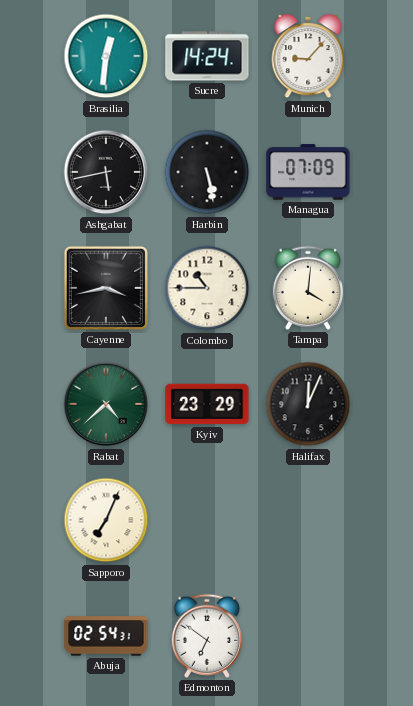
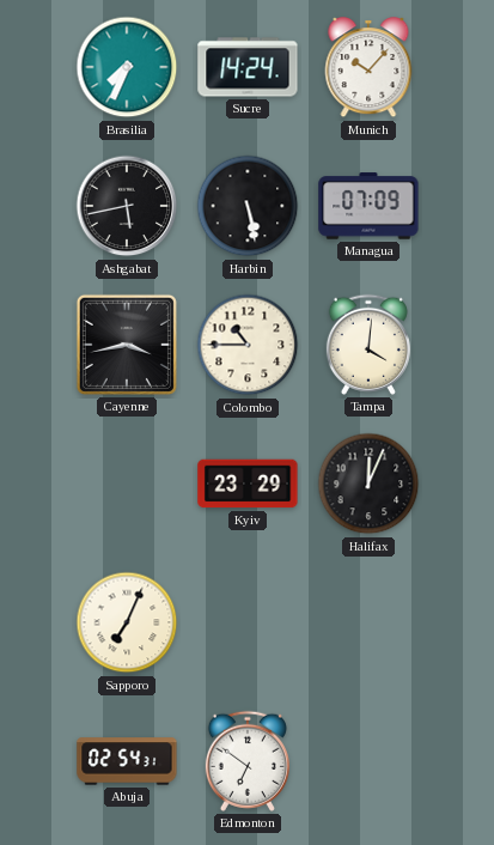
Brasilia: 12:31 -> 7:34 (127, 67)
Munich: 9:07 -> 10:07 (368, 68)
Rabat: 4:38 -> none (106, 404)
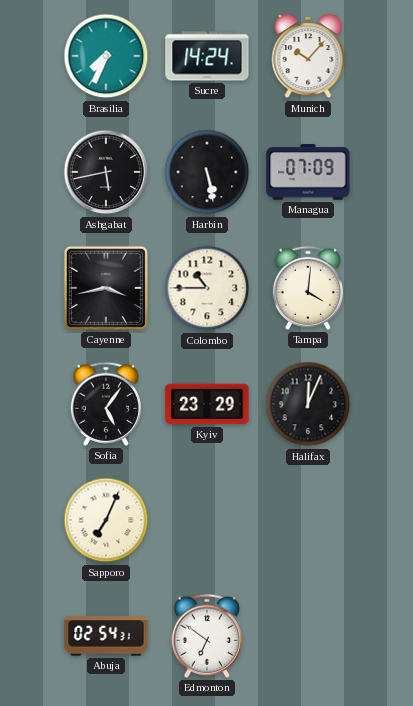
Sofia: none -> 5:06 (106, 404)
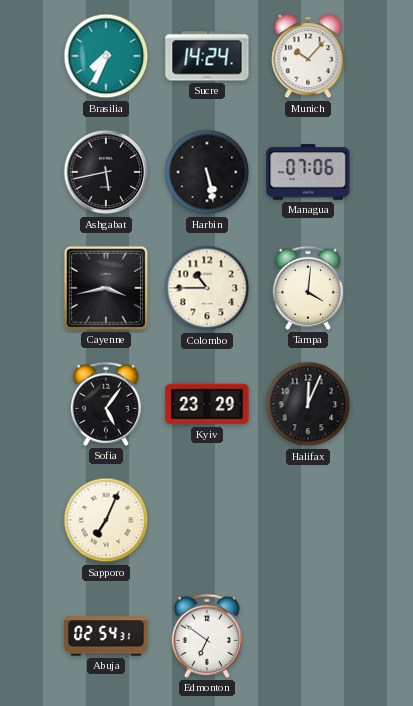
Managua: 07:09 -> 07:06 (308, 172)
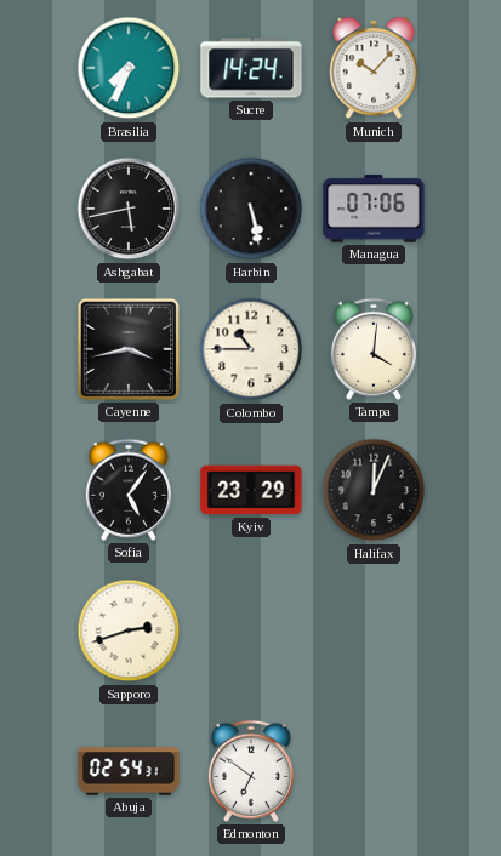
Sapporo: 7:04 -> 2:42 (129, 630)
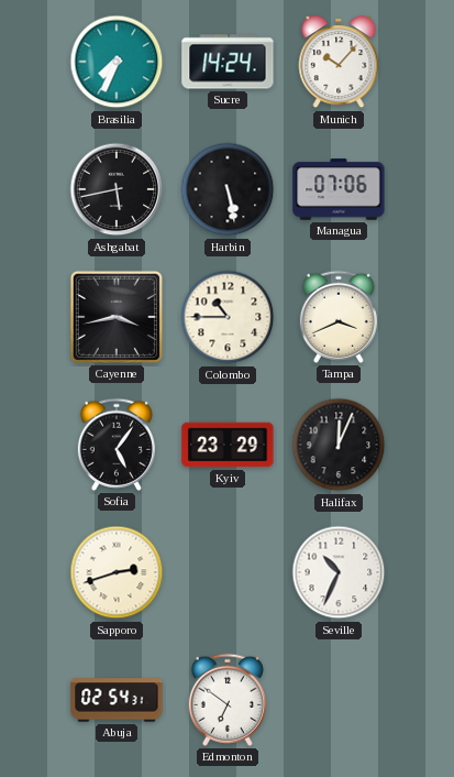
Tampa: 4:01 -> 3:41 (339, 317)
Seville: none -> 10:34 (339, 572)
